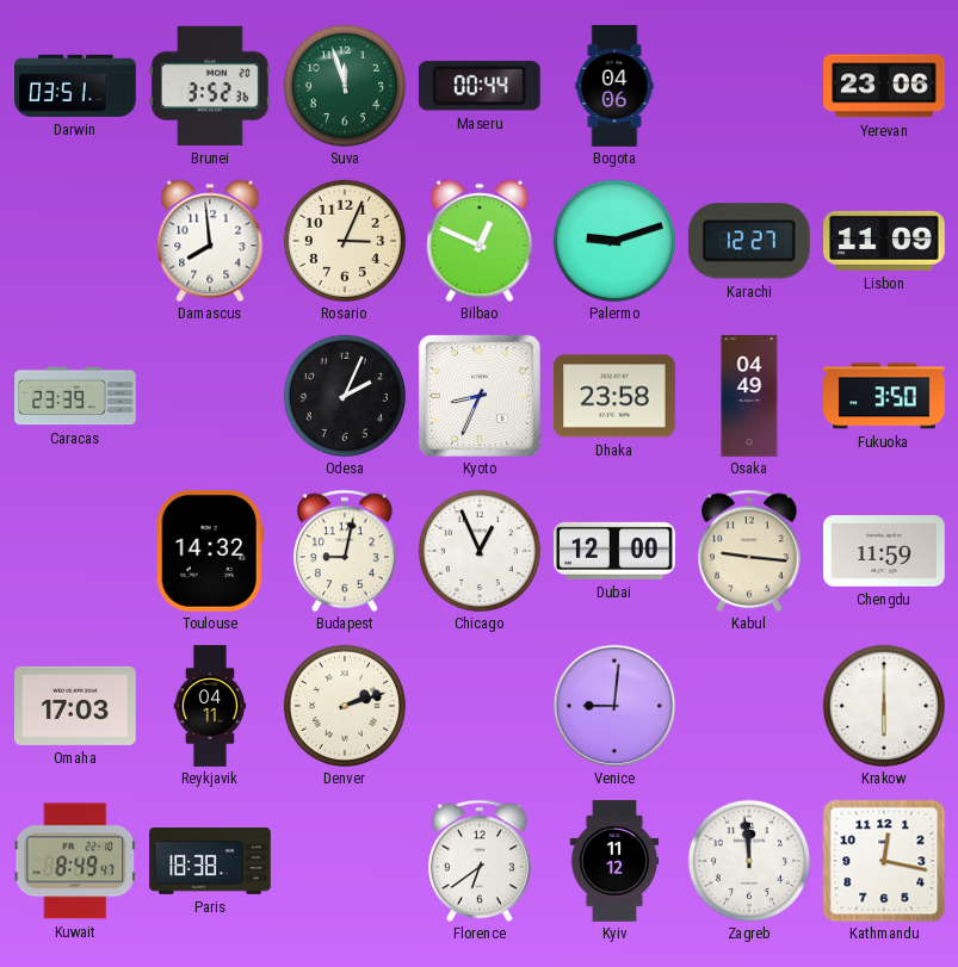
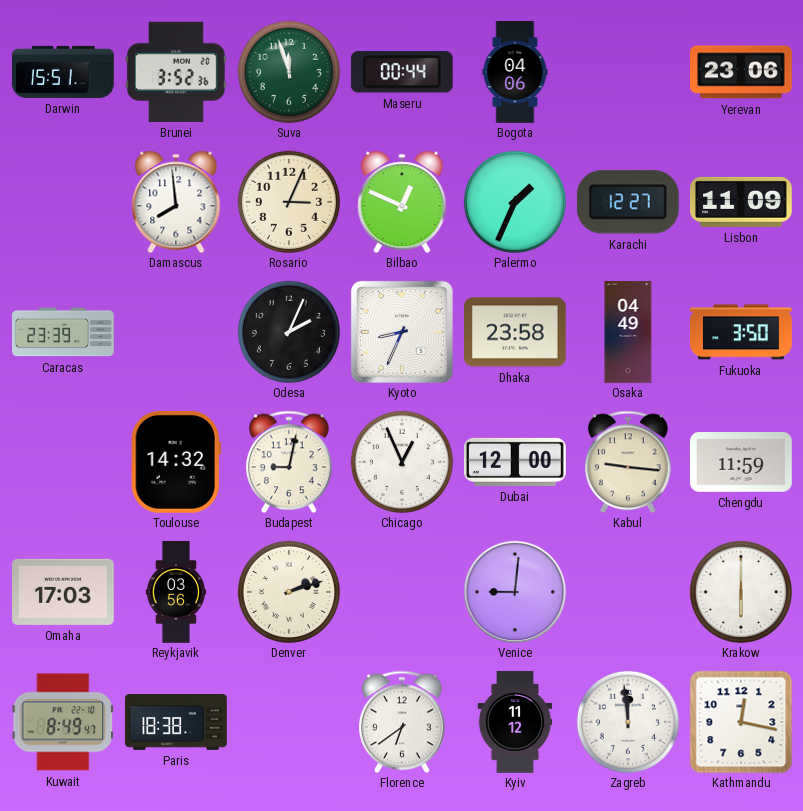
Darwin: 03:51 -> 15:51 (63, 72)
Palermo: 9:12 -> 1:34 (515, 202)
Reykjavik: 04:11 -> 03:56 (176, 592)
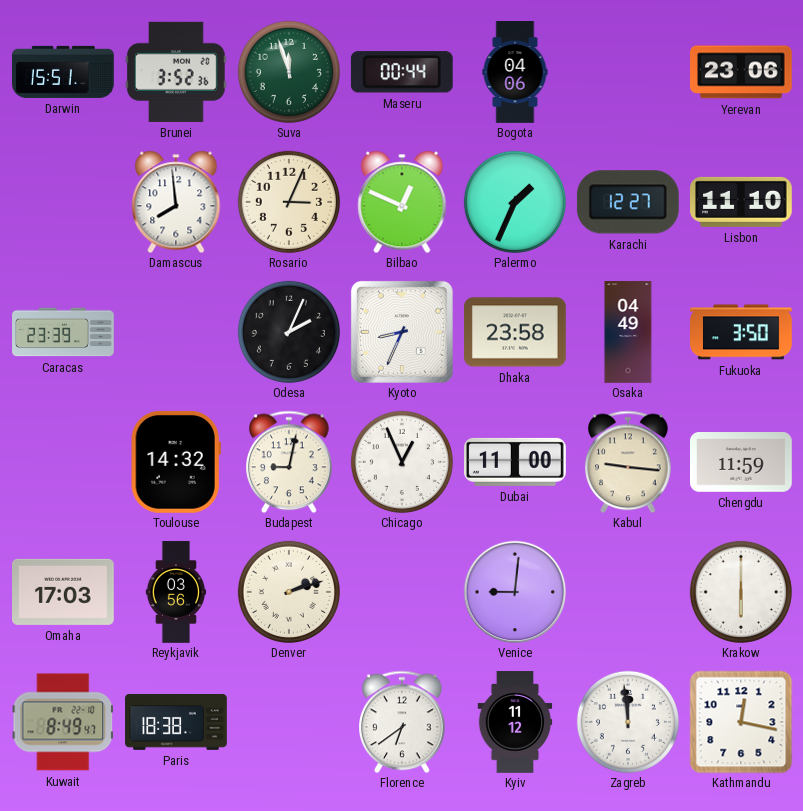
Lisbon: 11:09 -> 11:10 (742, 202)
Dubai: 12:00 -> 11:00 (516, 462)
